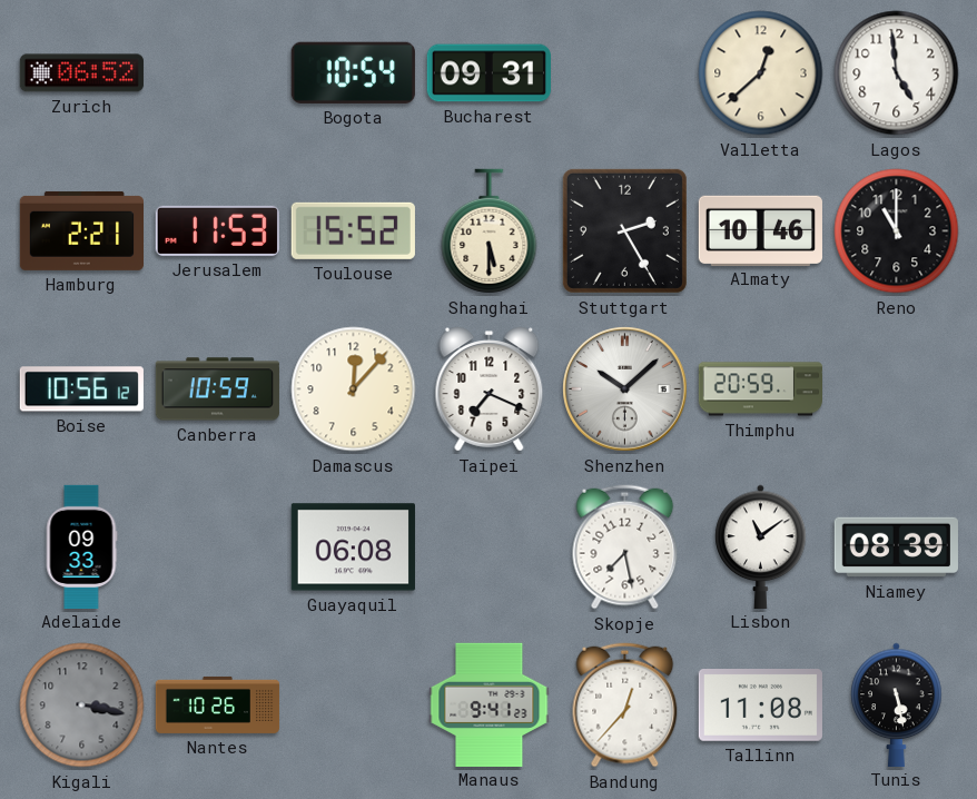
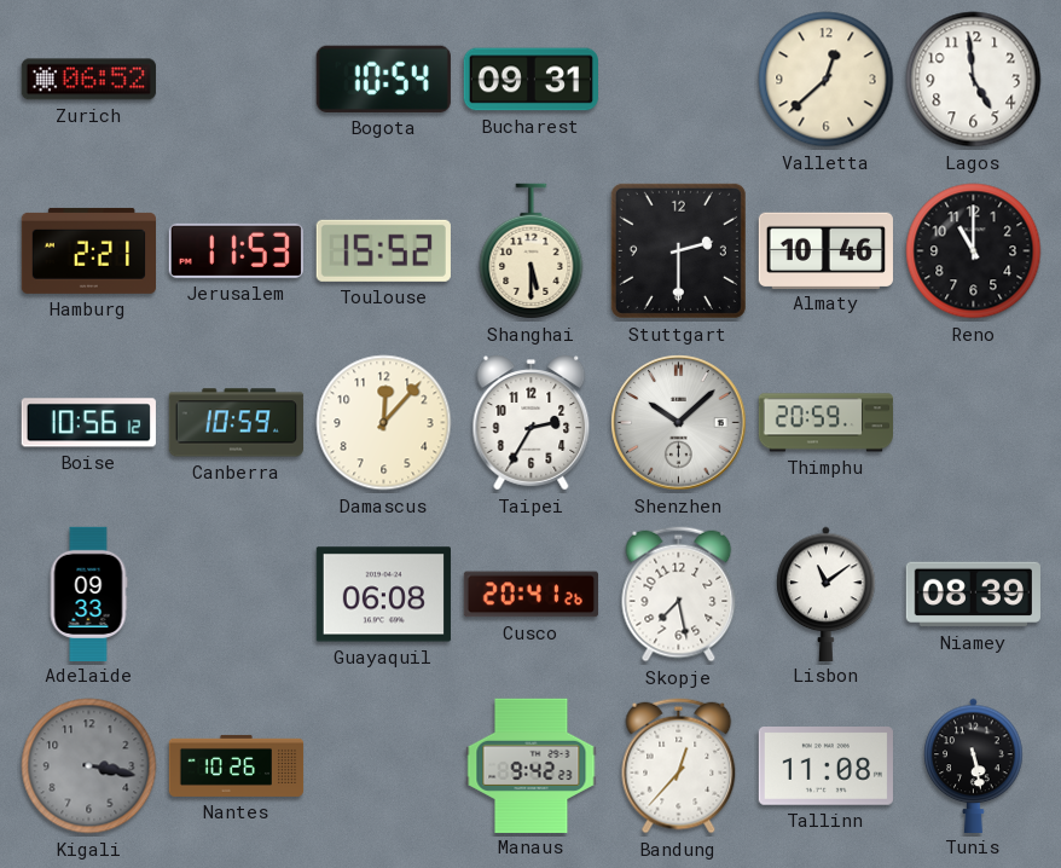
Stuttgart: 2:25 -> 2:30 (678, 250)
Taipei: 7:19 -> 2:35 (532, 423)
Cusco: none -> 20:41 (530, 595)
Manaus: 9:41 -> 9:42 (532, 765)
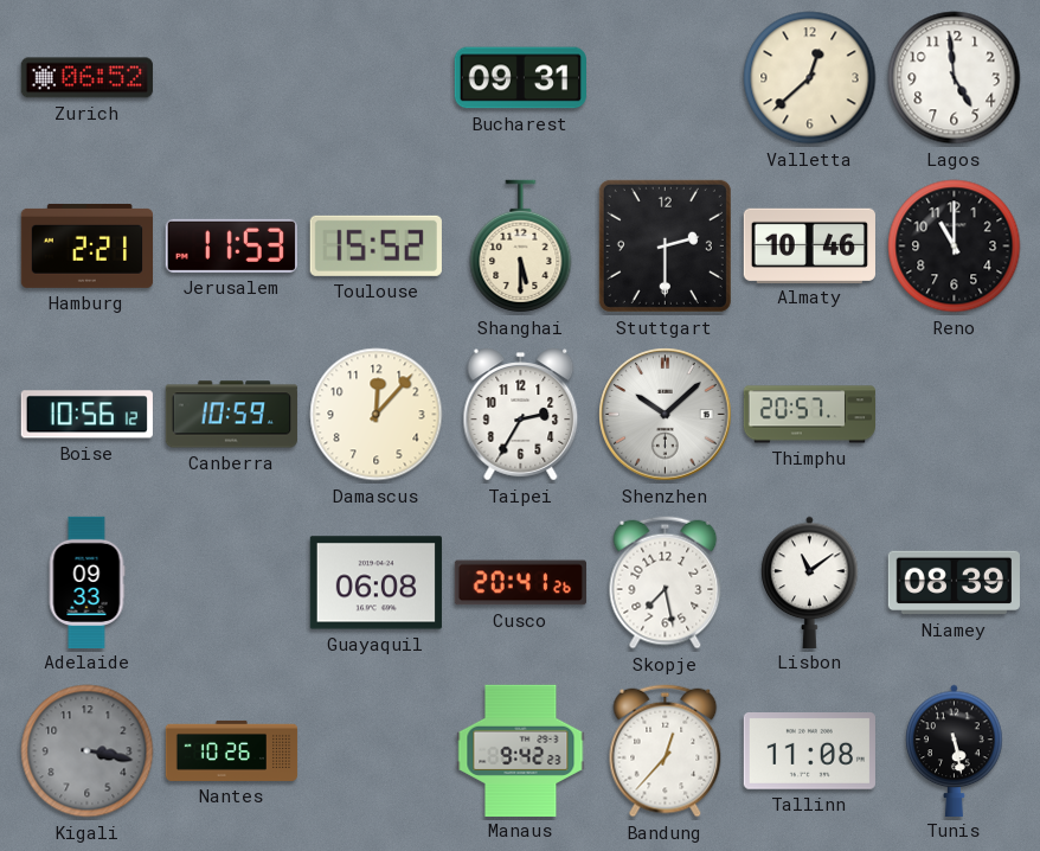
Bogota: 10:54 -> none (383, 79)
Thimphu: 20:59 -> 20:57 (809, 415)
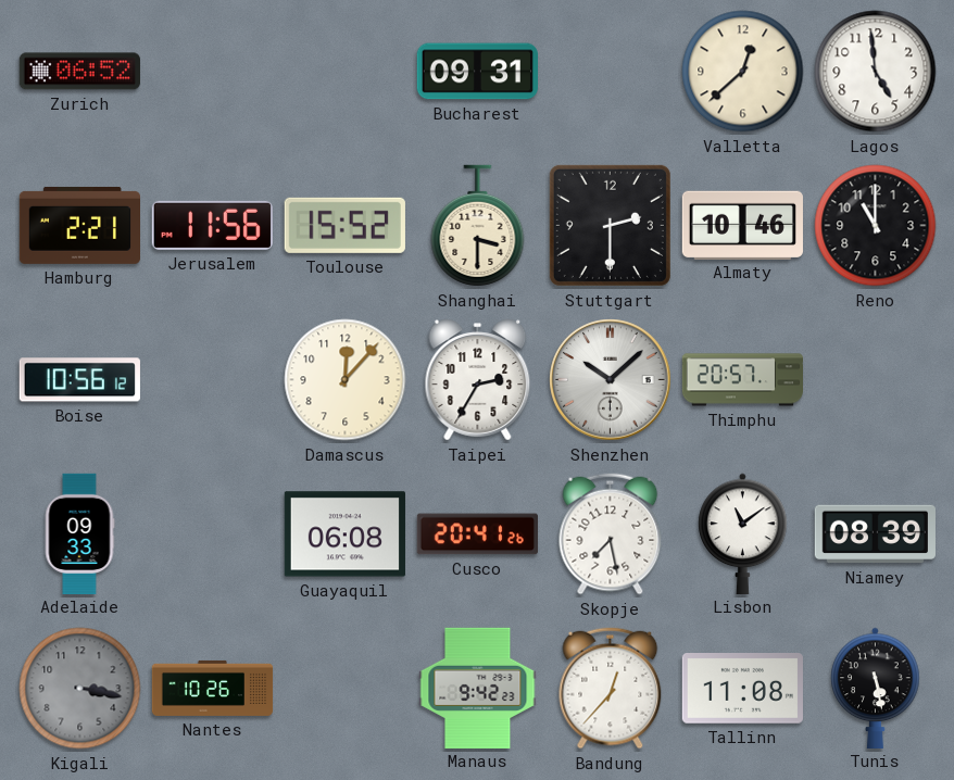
Jerusalem: 11:53 -> 11:56 (212, 225)
Shanghai: 5:30 -> 3:30 (478, 226)
Canberra: 10:59 -> none (231, 415)
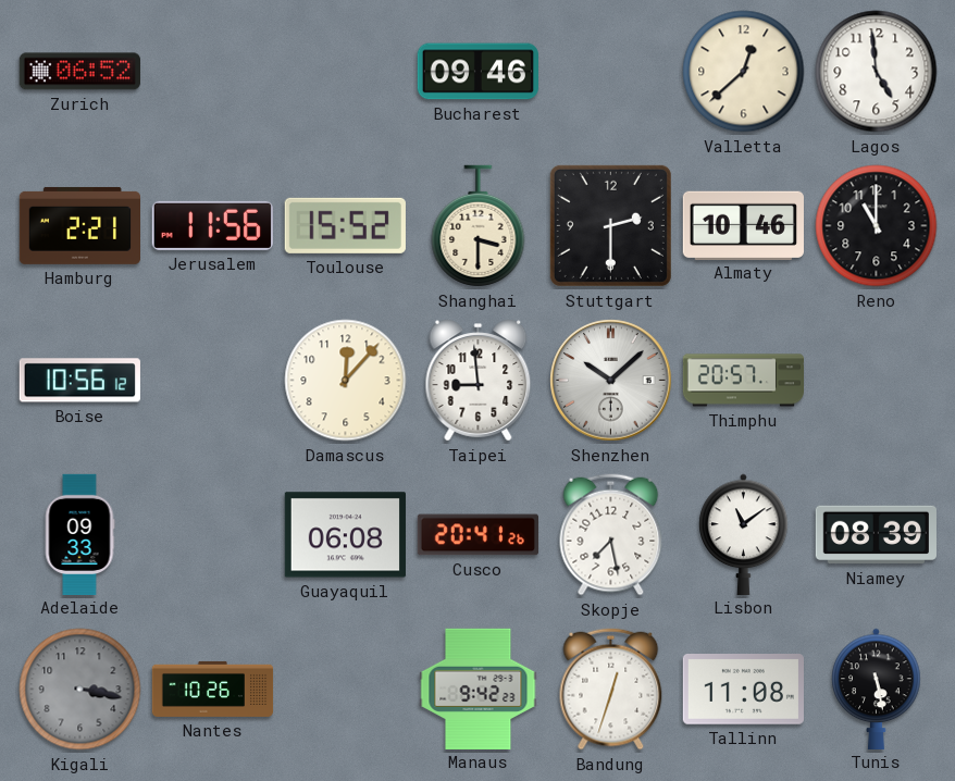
Bucharest: 09:31 -> 09:46 (478, 72)
Taipei: 2:35 -> 8:59 (479, 381)
Bandung: 12:37 -> 12:33 (611, 690)
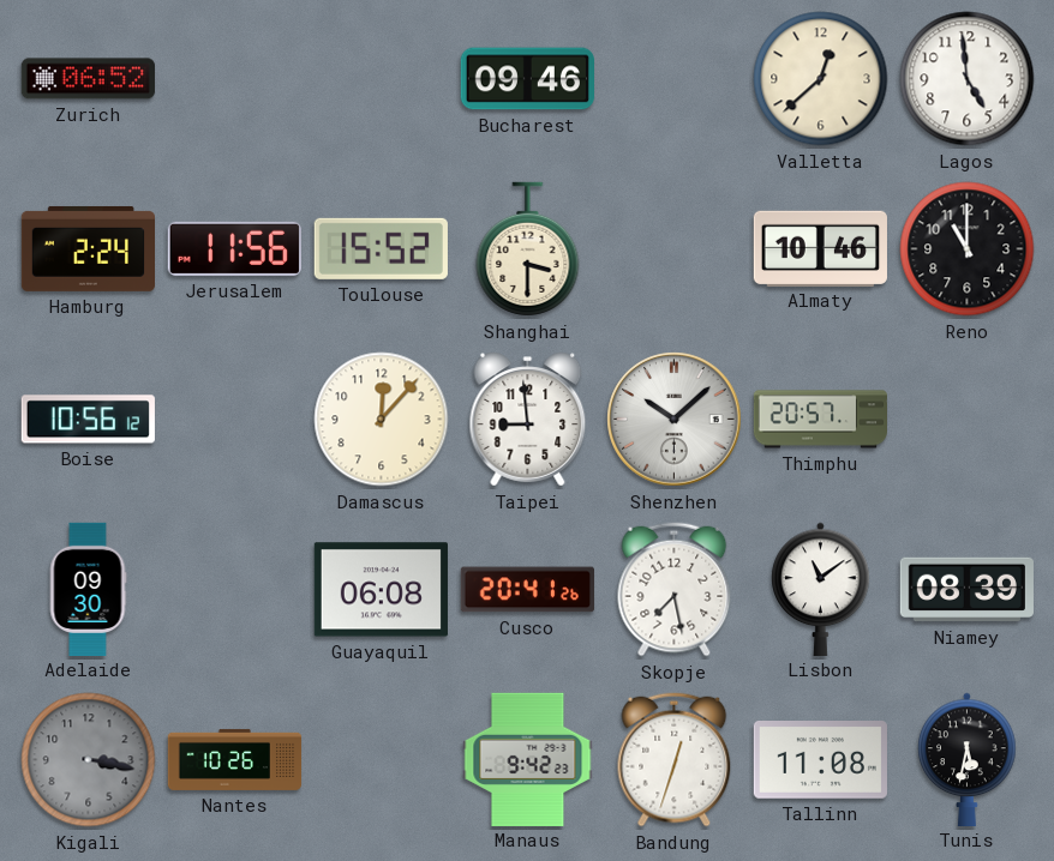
Hamburg: 2:21 -> 2:24 (88, 248)
Stuttgart: 2:30 -> none (610, 225)
Adelaide: 09:33 -> 09:30 (88, 589)
Tunis: 5:28 -> 5:32 (968, 759)
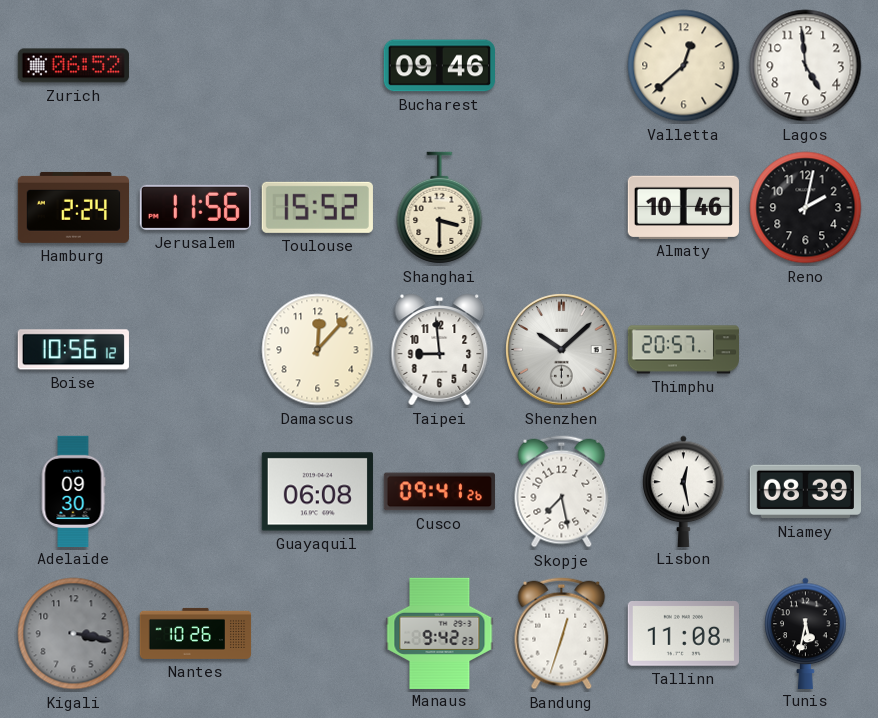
Reno: 11:00 -> 2:02 (806, 208)
Cusco: 20:41 -> 09:41 (439, 492)
Lisbon: 11:09 -> 12:28 (684, 491)
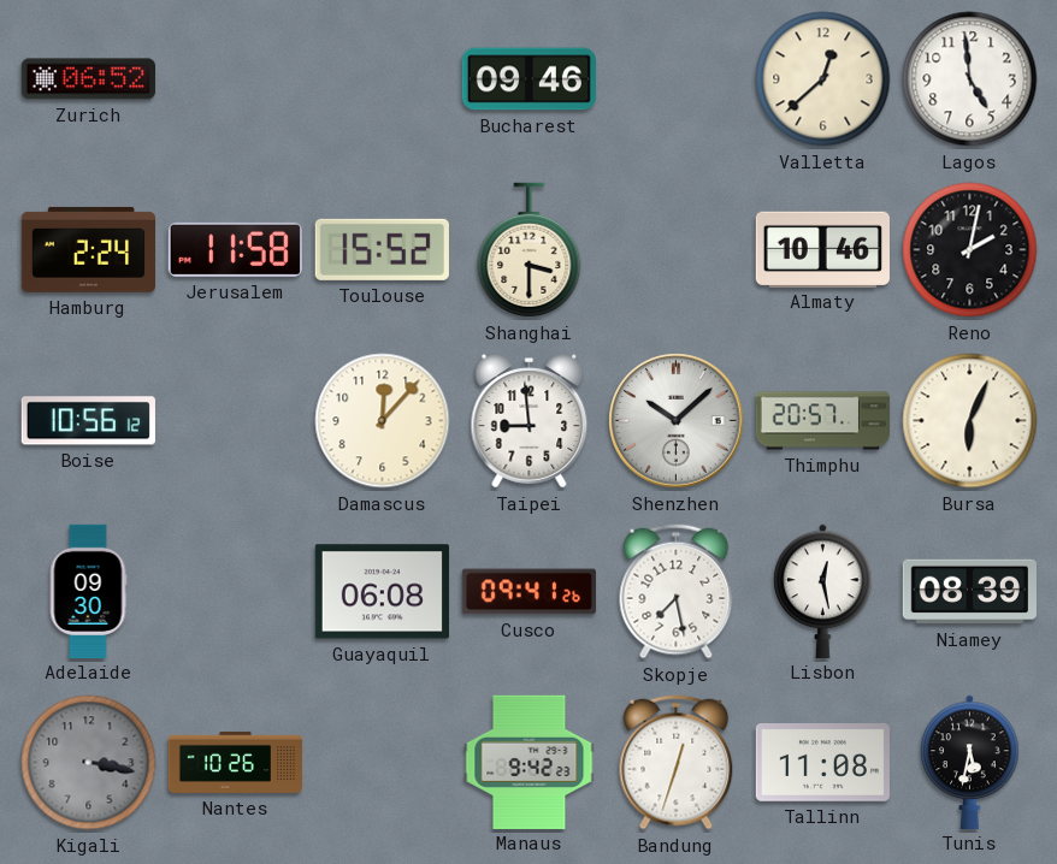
Jerusalem: 11:56 -> 11:58 (235, 249)
Bursa: none -> 6:04 (970, 421)
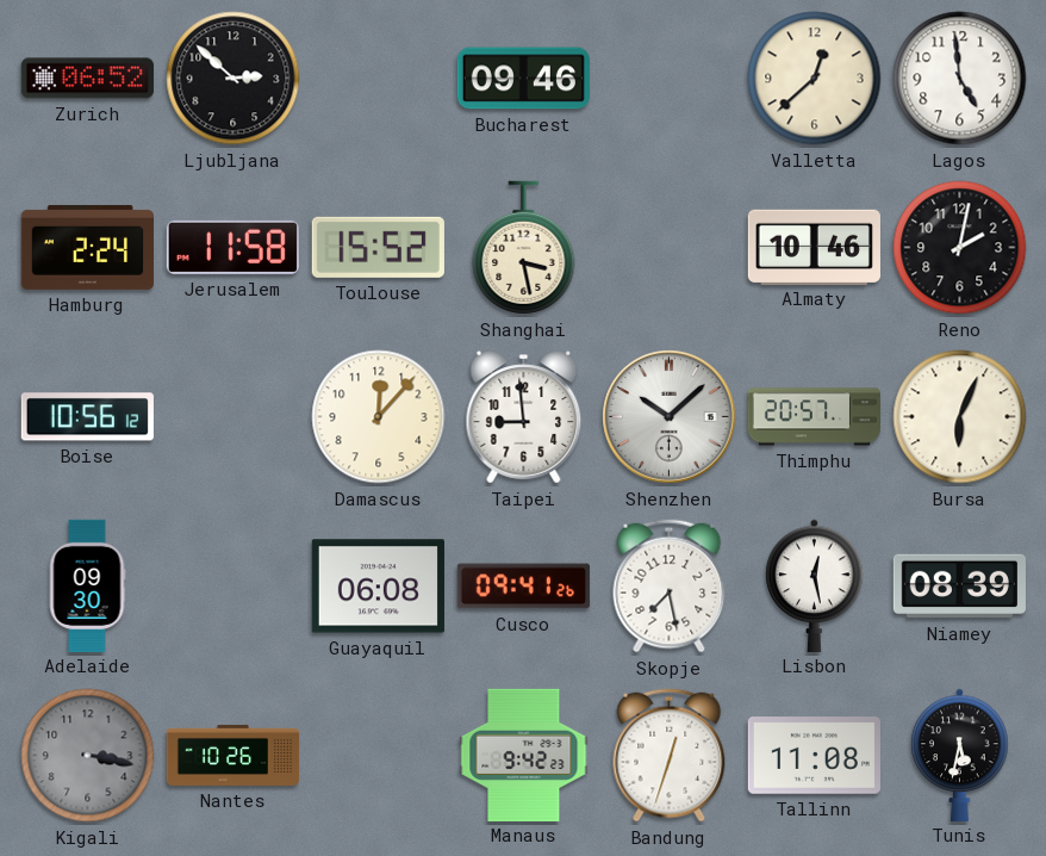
Ljubljana: none -> 2:52 (234, 79)
Shanghai: 3:30 -> 3:28 (524, 248)
